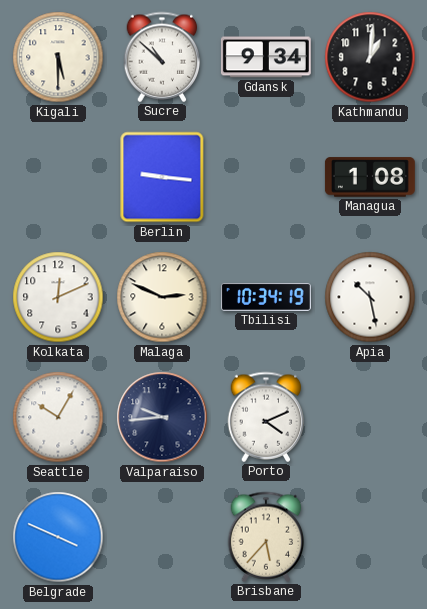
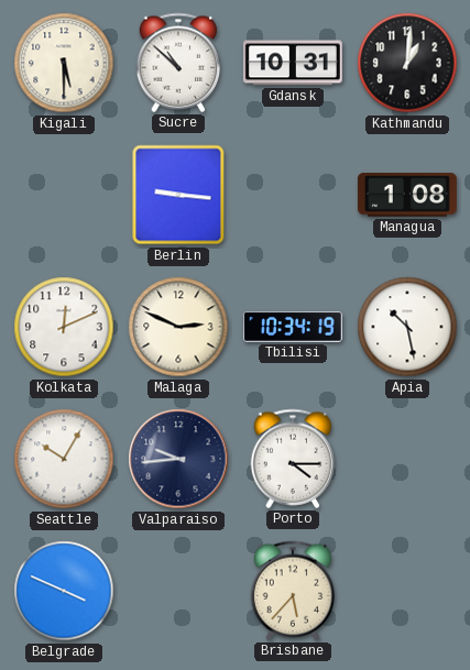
Gdansk: 9:34 -> 10:31 (293, 63)
Porto: 4:11 -> 4:15 (293, 459)
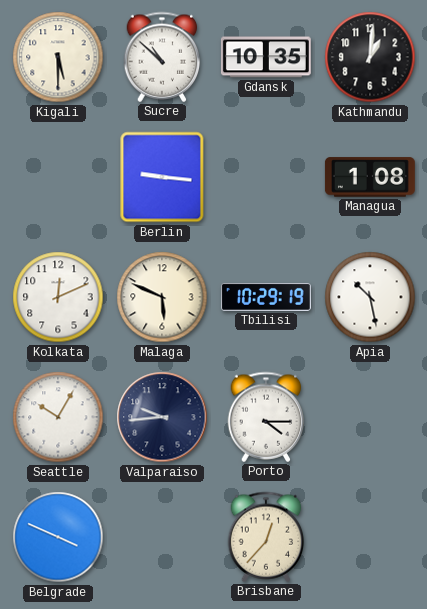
Gdansk: 10:31 -> 10:35 (266, 57)
Malaga: 2:49 -> 5:49 (162, 297)
Tbilisi: 10:34 -> 10:29 (266, 298)
Brisbane: 5:37 -> 12:37 (266, 537)
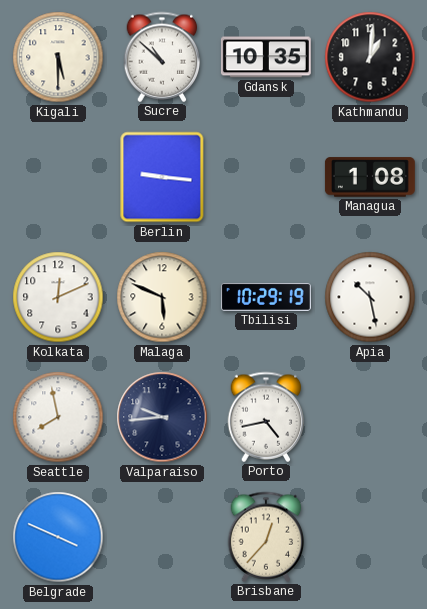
Seattle: 10:05 -> 7:58 (58, 417)
Porto: 4:15 -> 4:43 (266, 417)
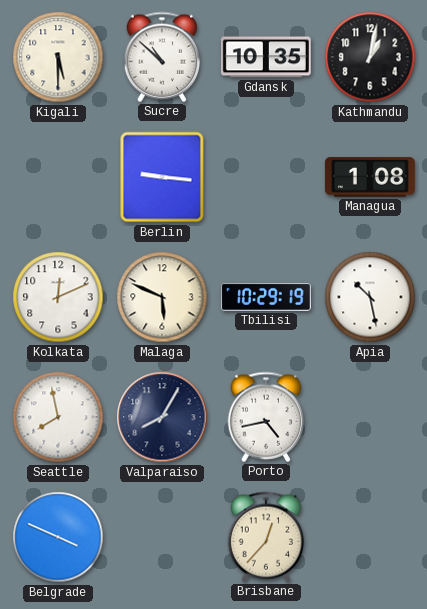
Kathmandu: 1:01 -> 1:02 (370, 57)
Valparaiso: 9:44 -> 8:05 (162, 417)
